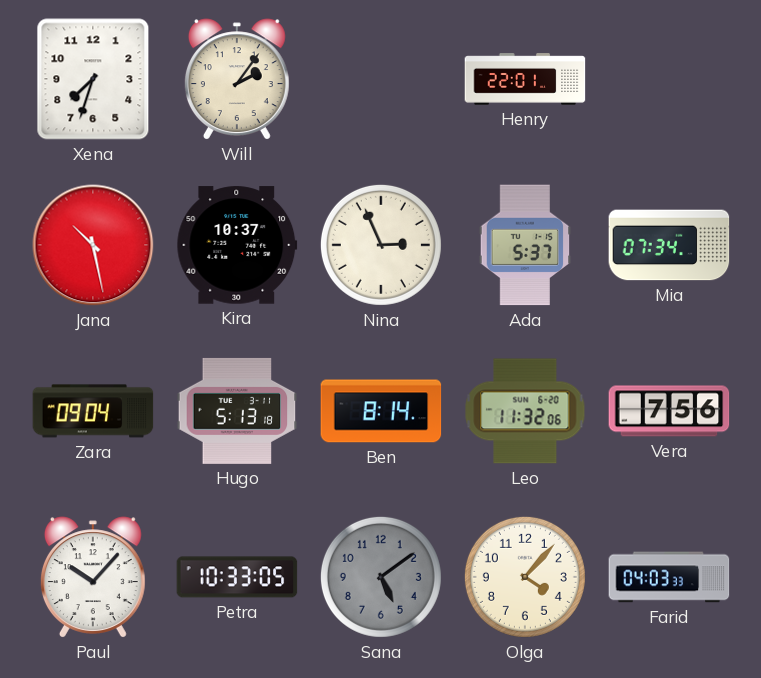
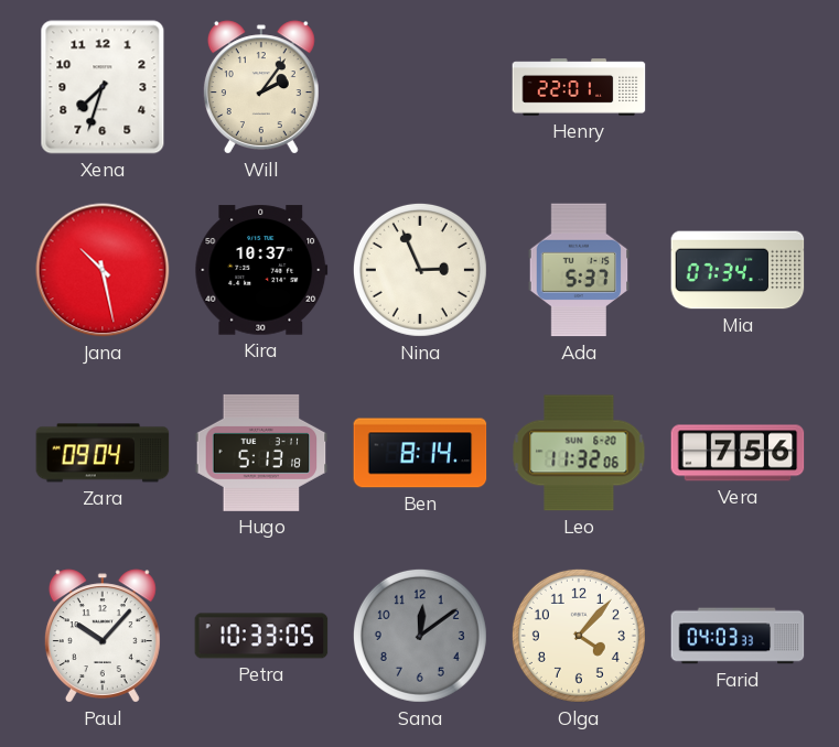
Sana: 5:09 -> 12:09 (420, 636)
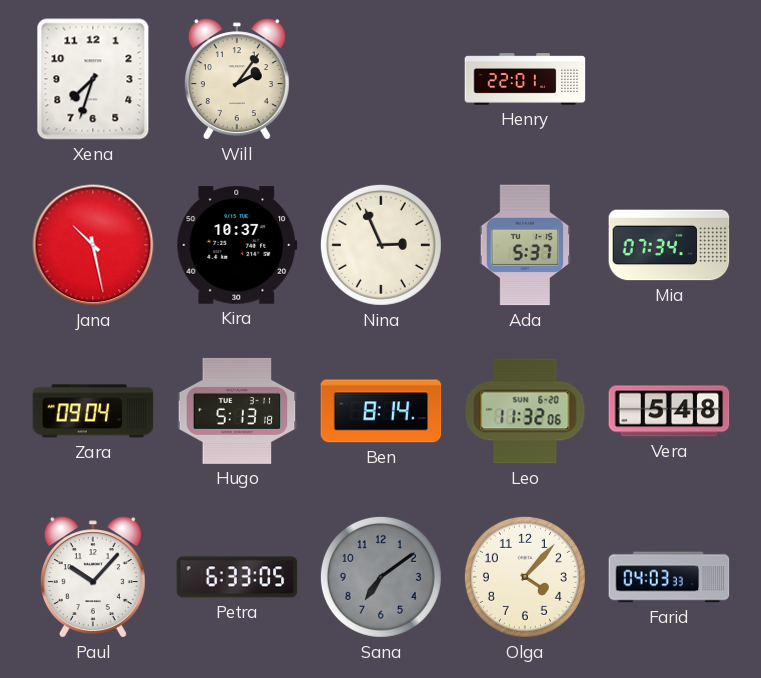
Vera: 7:56 -> 5:48 (669, 411)
Petra: 10:33 -> 6:33 (237, 577)
Sana: 12:09 -> 7:09 (381, 577)
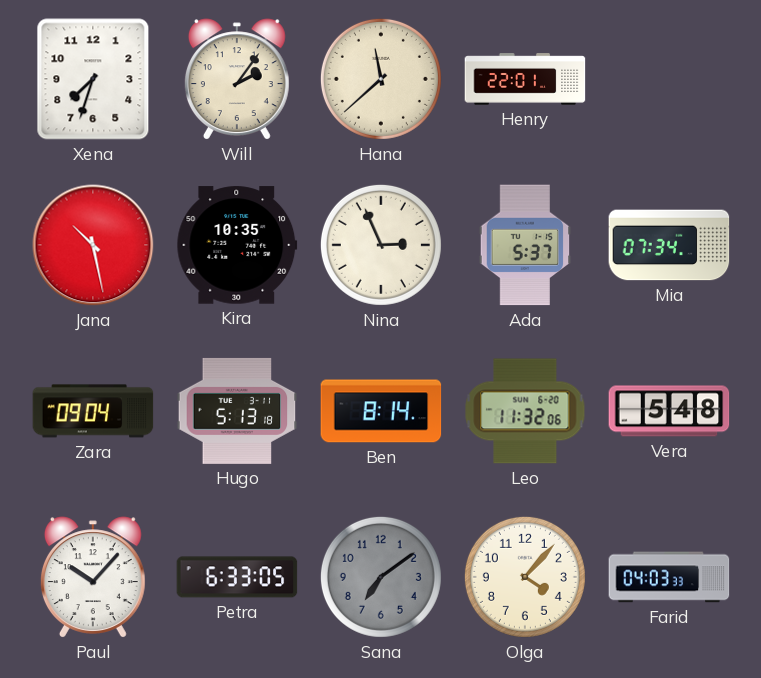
Hana: none -> 11:38 (381, 79)
Kira: 10:37 -> 10:35 (237, 245)
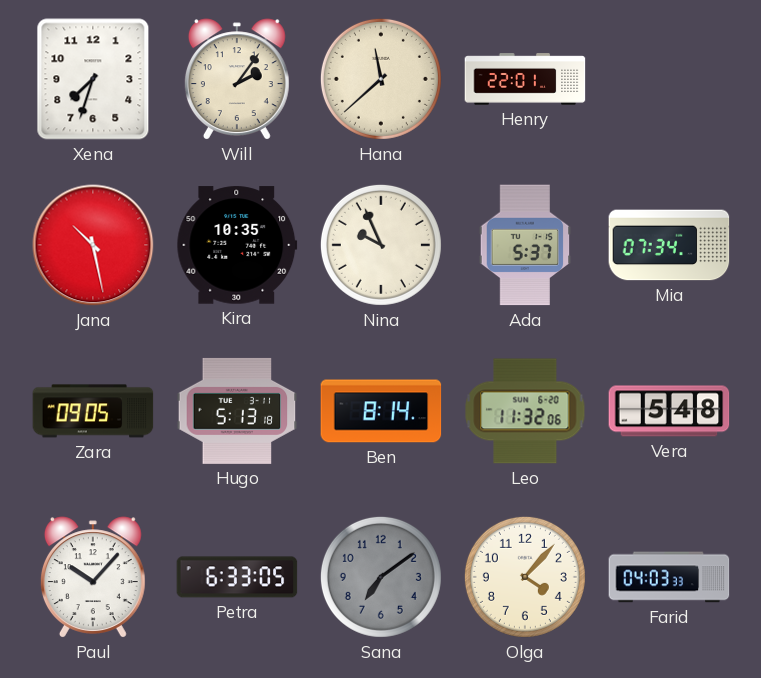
Nina: 2:56 -> 9:56 (381, 245)
Zara: 09:04 -> 09:05 (93, 411)
